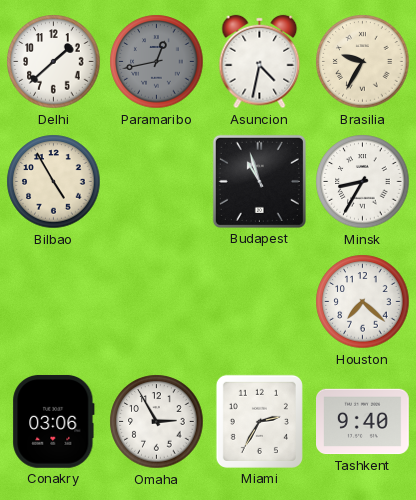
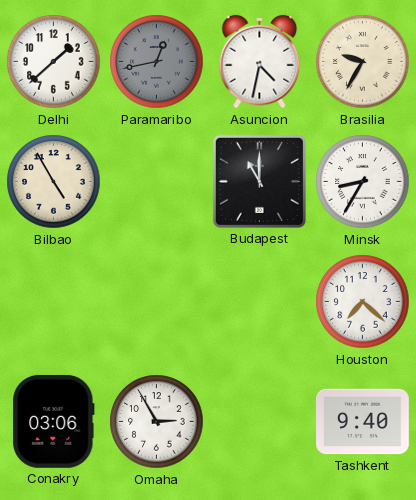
Budapest: 10:57 -> 11:00 (259, 181)
Miami: 2:35 -> none (259, 421)
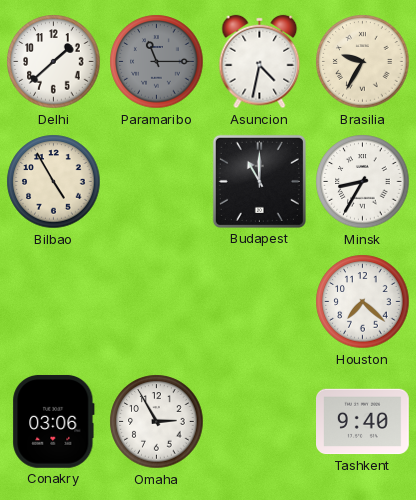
Paramaribo: 12:43 -> 11:15 (157, 62)
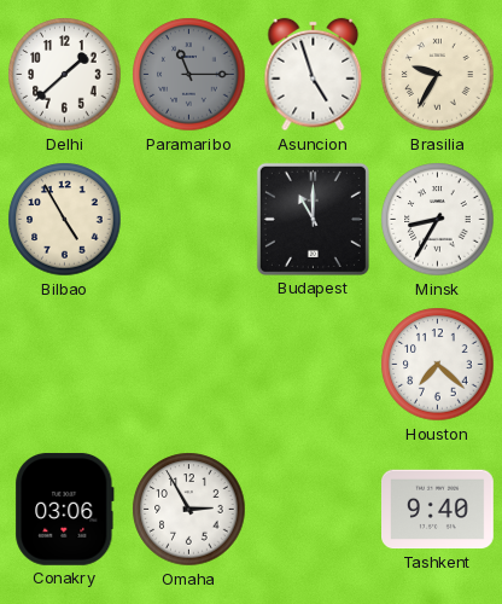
Asuncion: 4:32 -> 4:57 (314, 75)
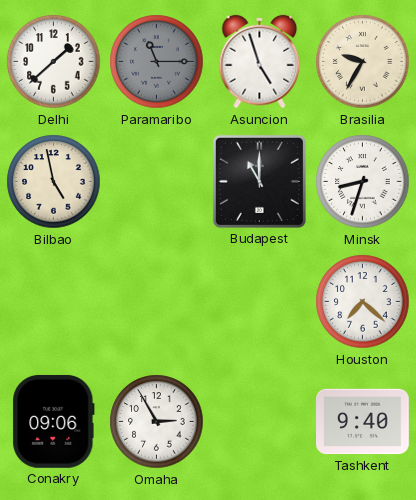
Bilbao: 4:55 -> 4:58 (54, 182)
Minsk: 8:35 -> 8:33 (363, 182)
Conakry: 03:06 -> 09:06 (54, 421)
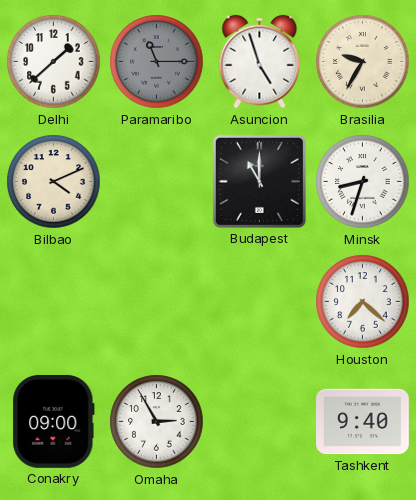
Bilbao: 4:58 -> 4:11 (54, 182)
Conakry: 09:06 -> 09:00 (54, 421)
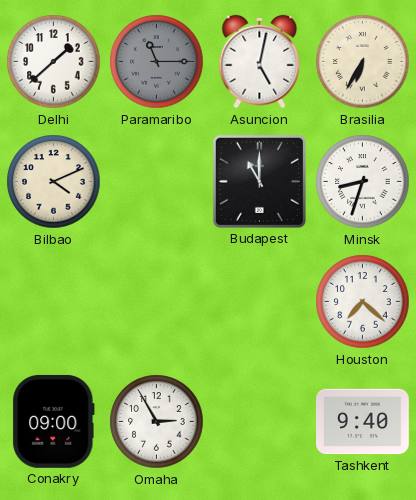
Asuncion: 4:57 -> 5:02 (260, 62)
Brasilia: 9:35 -> 6:35 (363, 62)
